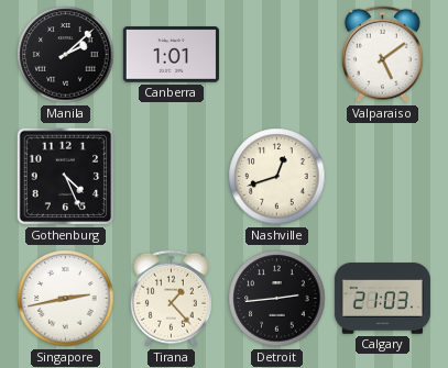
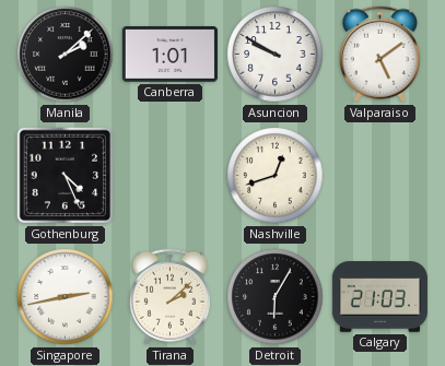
Asuncion: none -> 9:50 (276, 55)
Tirana: 1:23 -> 2:08 (169, 297)
Detroit: 2:44 -> 6:05 (276, 297)
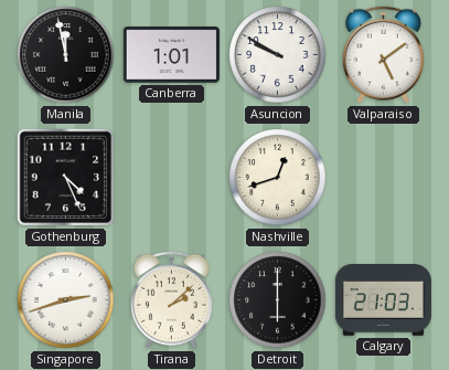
Manila: 2:08 -> 11:58 (66, 55)
Singapore: 2:43 -> 2:42 (66, 300)
Detroit: 6:05 -> 6:00 (278, 300)
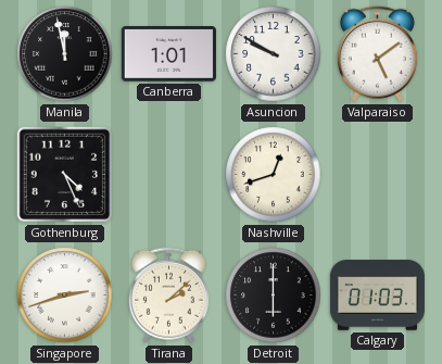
Calgary: 21:03 -> 01:03 (377, 296)
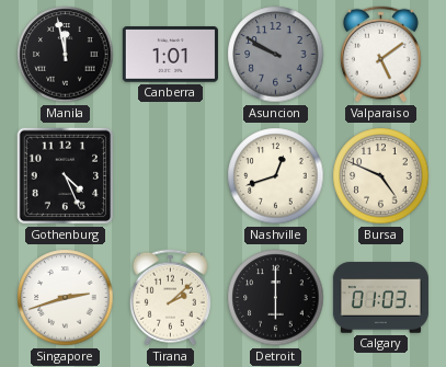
Asuncion dial: white -> grey (276, 55)
Bursa: none -> 4:49 (381, 176)
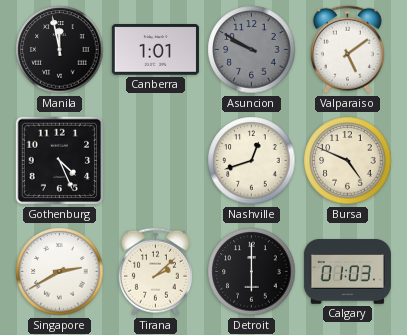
Singapore: 2:42 -> 2:40 (60, 272)
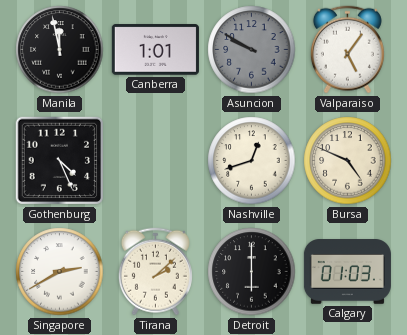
Valparaiso: 5:09 -> 5:06 (347, 50)
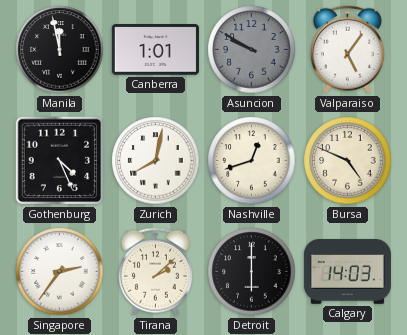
Zurich: none -> 8:02 (156, 161)
Singapore: 2:40 -> 2:36 (60, 272)
Calgary: 01:03 -> 14:03 (347, 272)
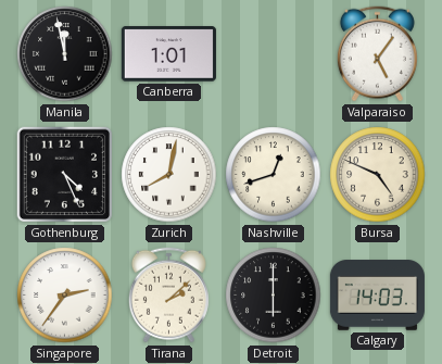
Asuncion: 9:50 -> none (252, 50)
